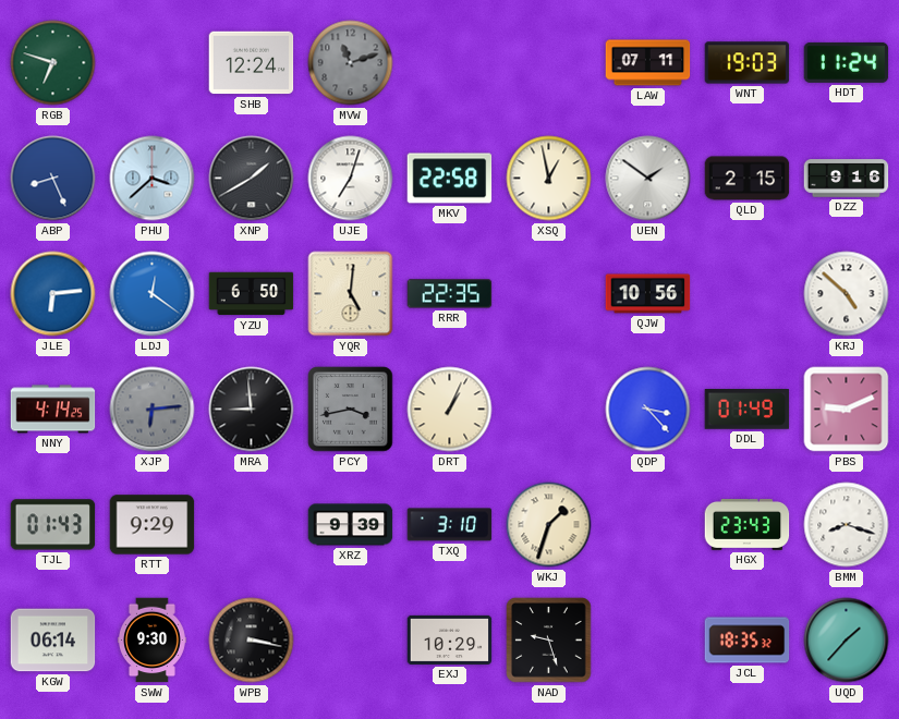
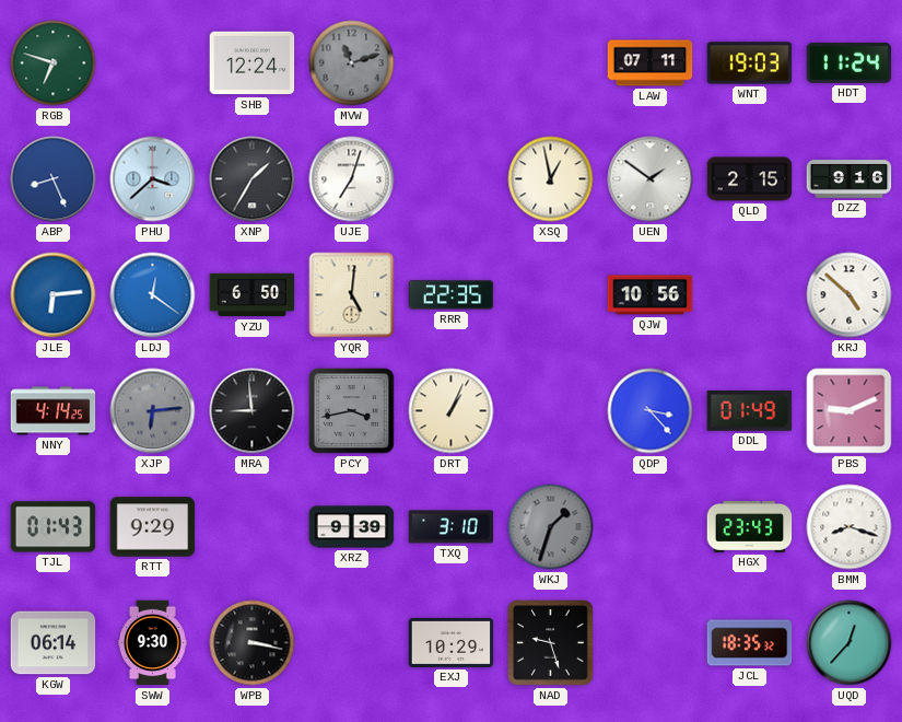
XNP: 1:40 -> 1:35 (253, 179)
MKV: 22:58 -> none (450, 179)
WKJ dial: cream -> grey (551, 527)
UQD: 1:37 -> 12:37 (850, 643)
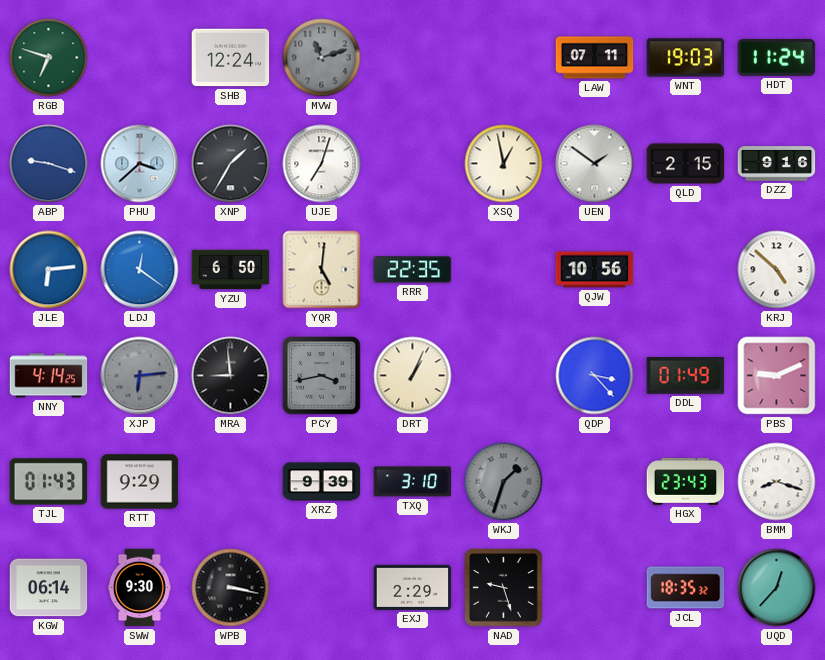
ABP: 8:26 -> 9:18 (49, 164)
EXJ: 10:29 -> 2:29 (413, 587)
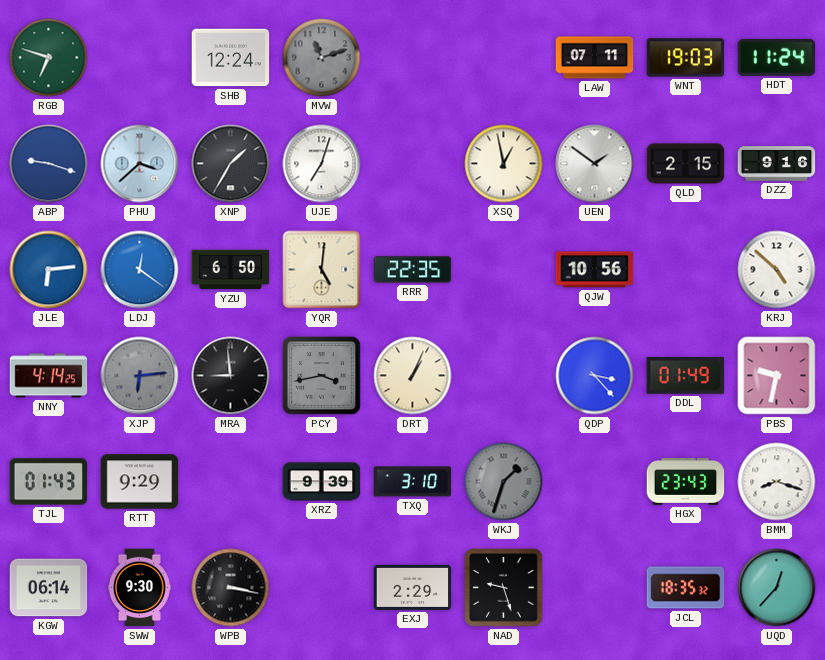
PBS: 9:11 -> 9:32 (777, 376)
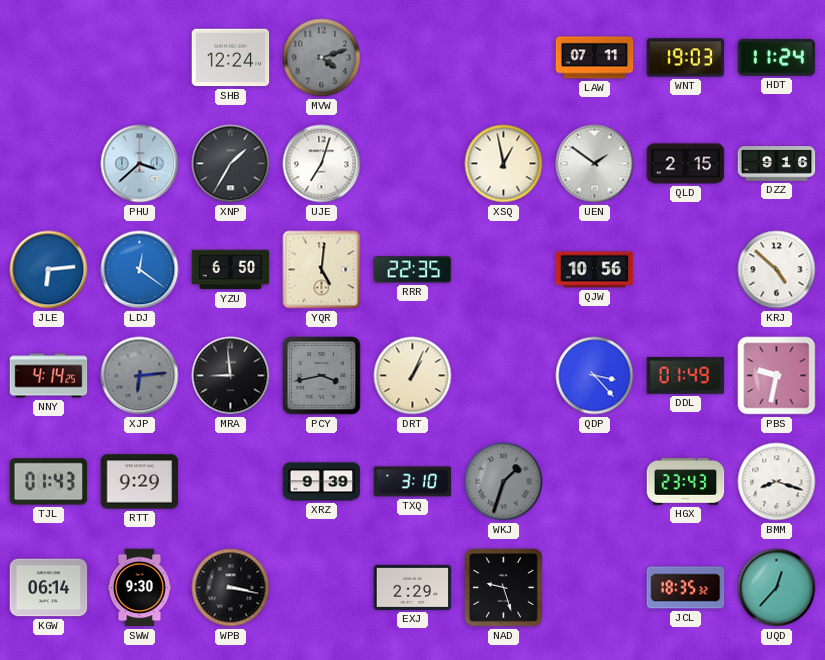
RGB: 6:48 -> none (49, 58)
MVW: 11:12 -> 4:12 (322, 58)
ABP: 9:18 -> none (49, 164)
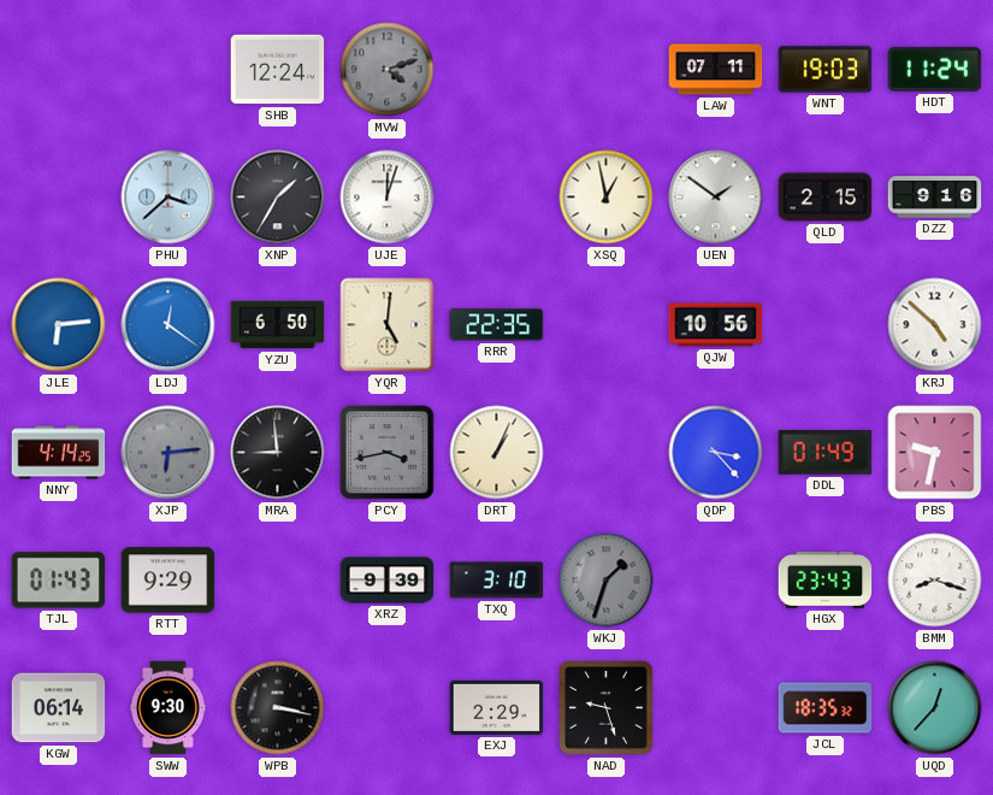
UJE: 7:03 -> 12:03 (388, 198)
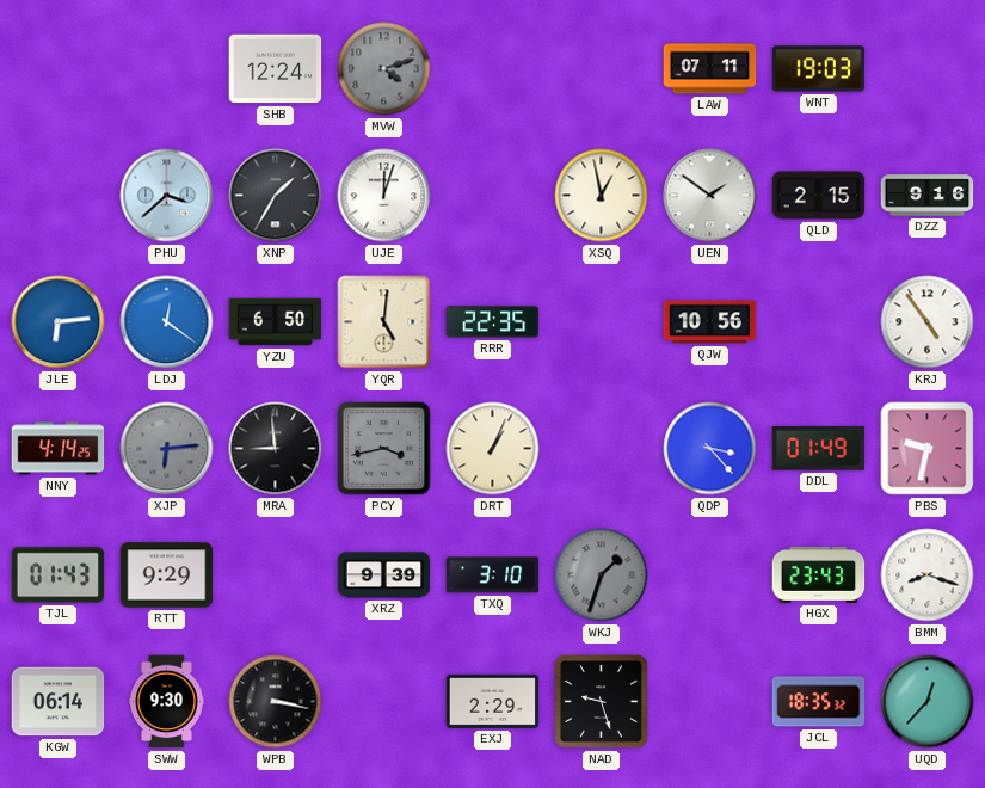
HDT: 11:24 -> none (935, 69)
KRJ: 4:52 -> 4:54 (928, 322)
